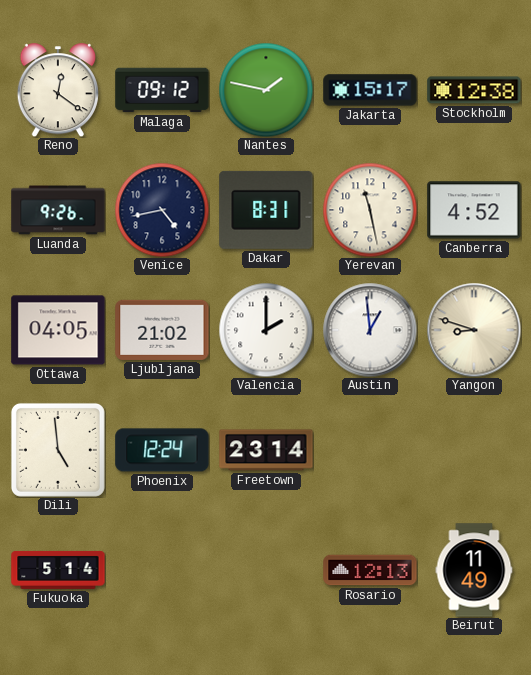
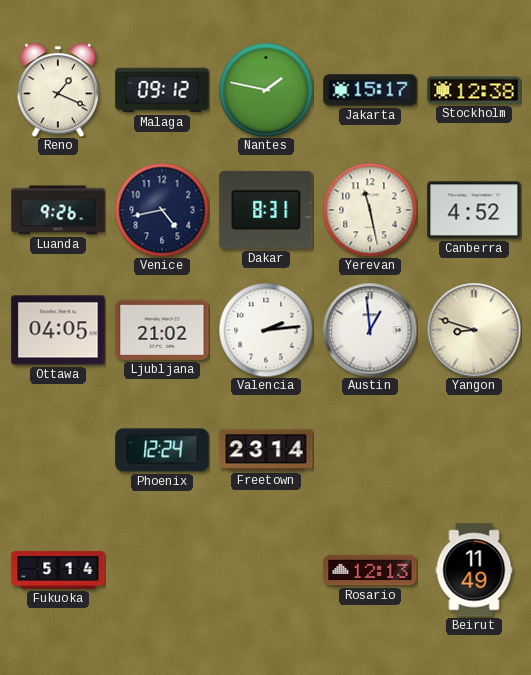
Reno: 12:21 -> 1:19 (58, 90)
Valencia: 2:00 -> 2:14 (266, 330)
Dili: 4:59 -> none (58, 450)
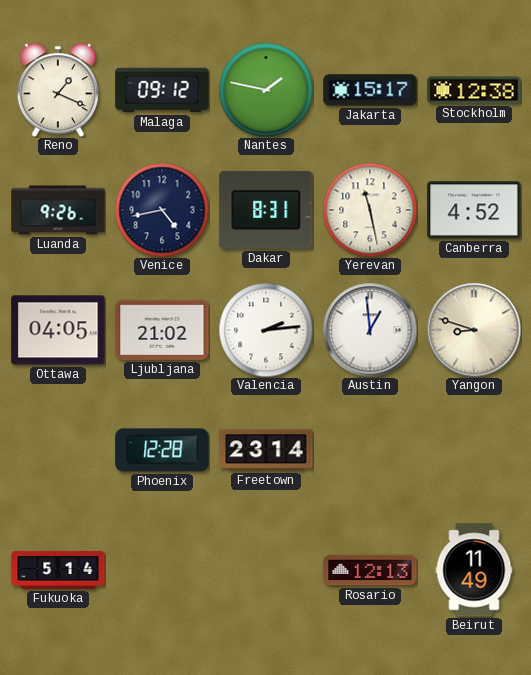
Phoenix: 12:24 -> 12:28 (162, 450)
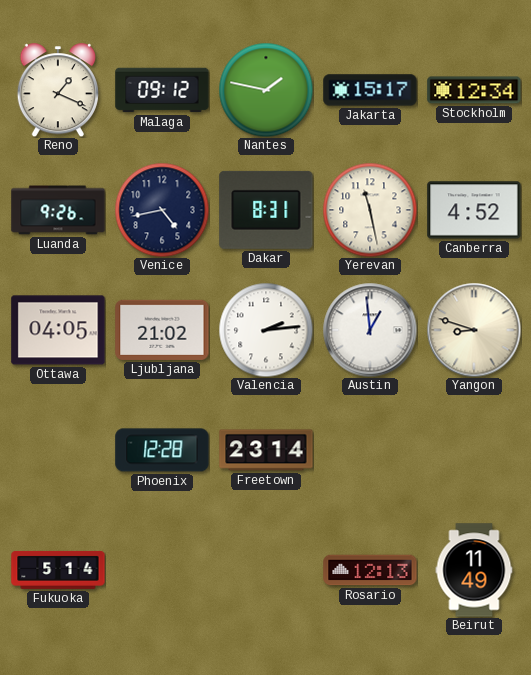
Stockholm: 12:38 -> 12:34 (474, 90)
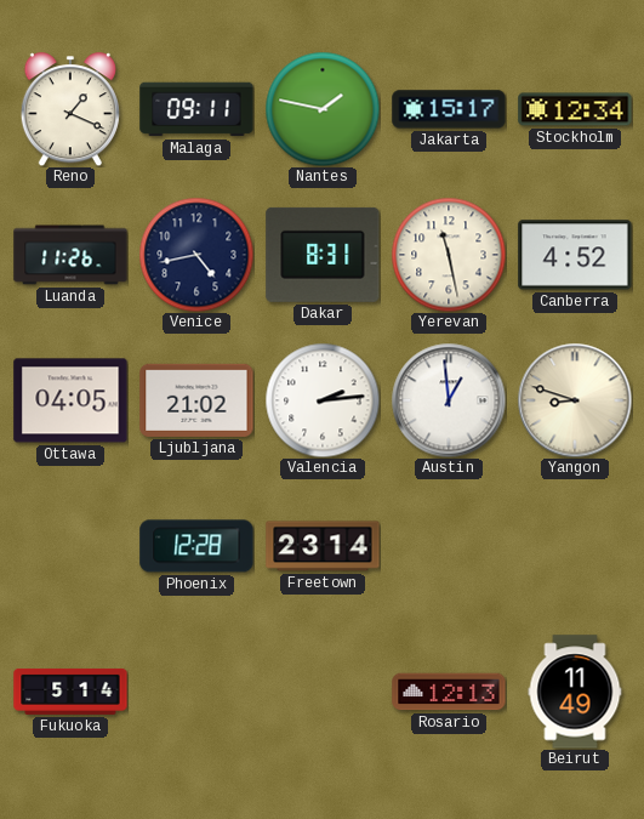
Malaga: 09:12 -> 09:11 (196, 109)
Luanda: 9:26 -> 11:26 (70, 255)
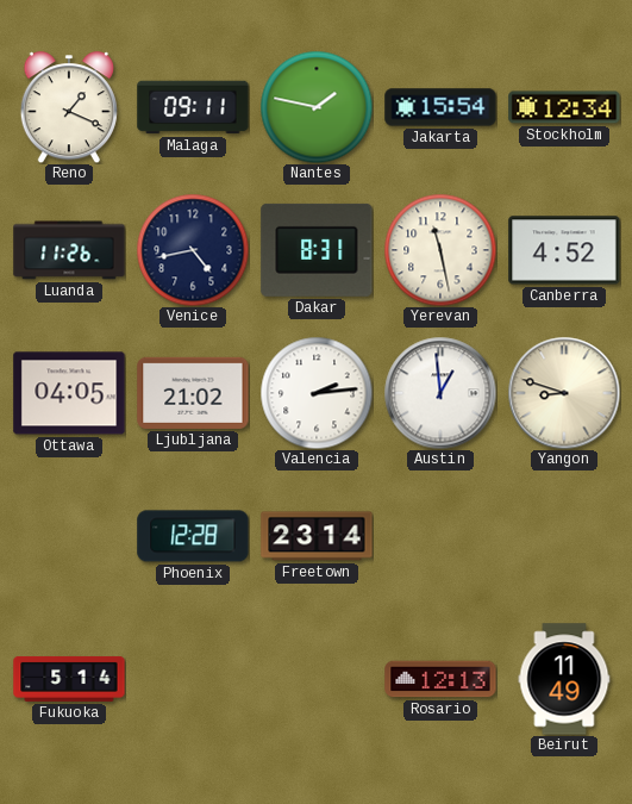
Jakarta: 15:17 -> 15:54 (440, 107)
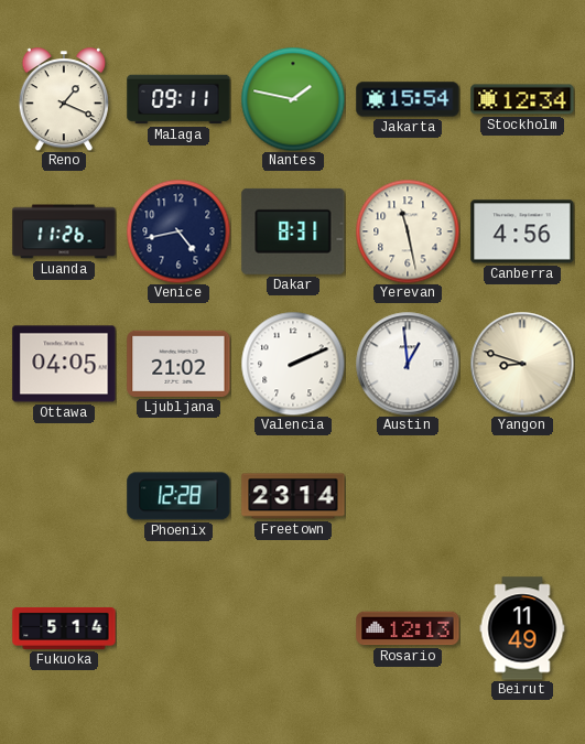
Canberra: 4:52 -> 4:56 (522, 231)
Valencia: 2:14 -> 2:11 (293, 364)
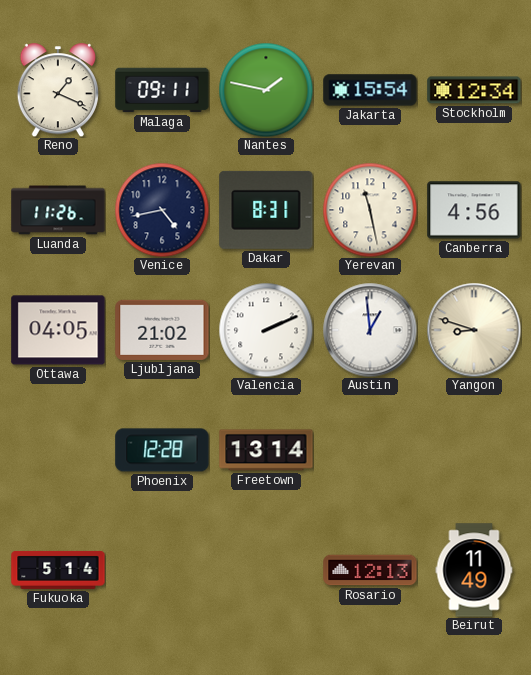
Freetown: 23:14 -> 13:14 (266, 450)
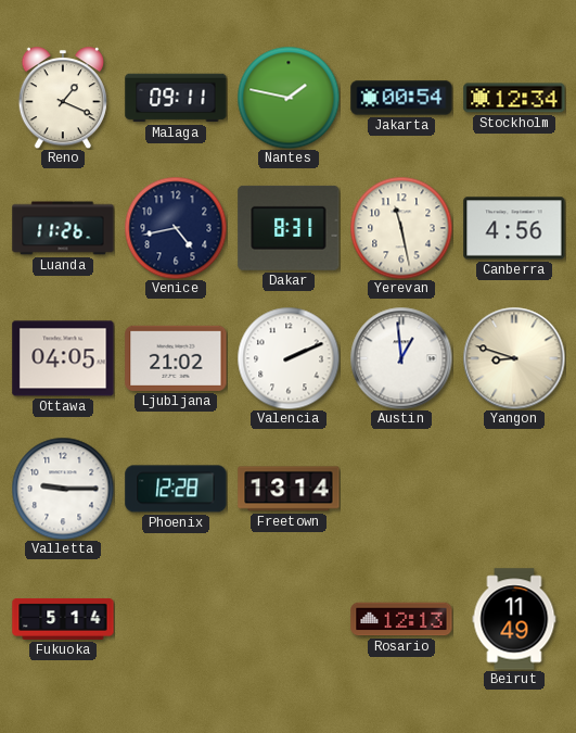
Jakarta: 15:54 -> 00:54 (401, 98)
Valletta: none -> 9:15 (63, 489)
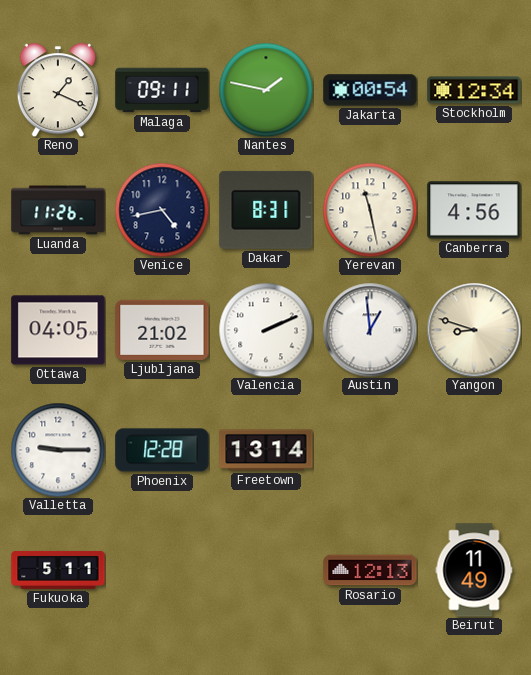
Fukuoka: 5:14 -> 5:11 (58, 570)
